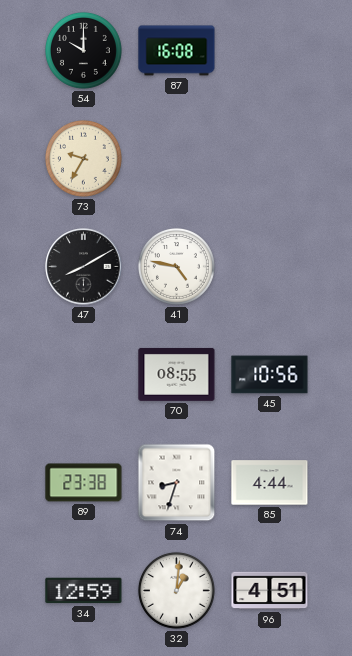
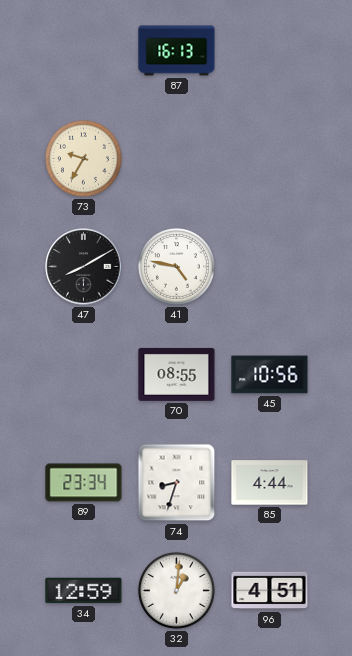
54: 10:00 -> none (83, 50)
87: 16:08 -> 16:13 (177, 51)
89: 23:38 -> 23:34 (84, 483)
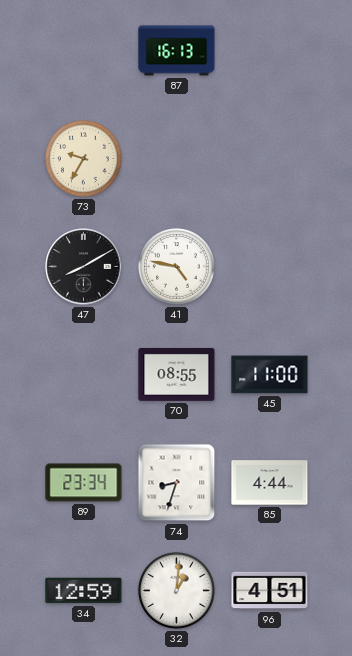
45: 10:56 -> 11:00 (270, 375)
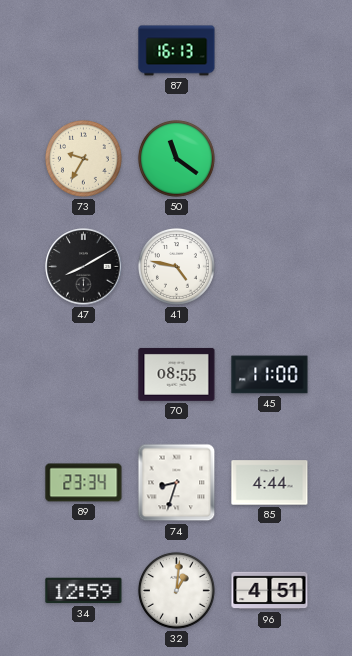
50: none -> 11:21 (176, 158)
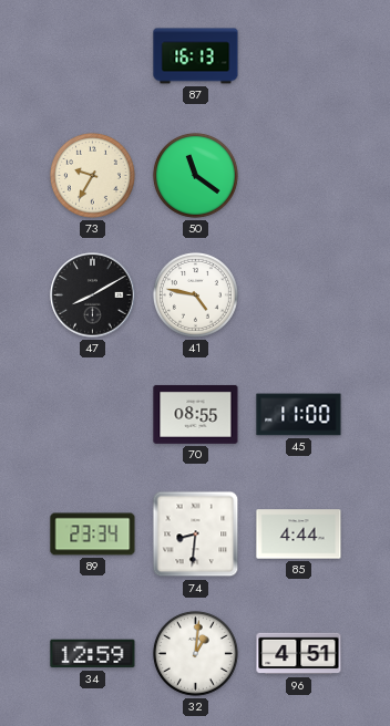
74: 8:33 -> 8:31 (196, 535)
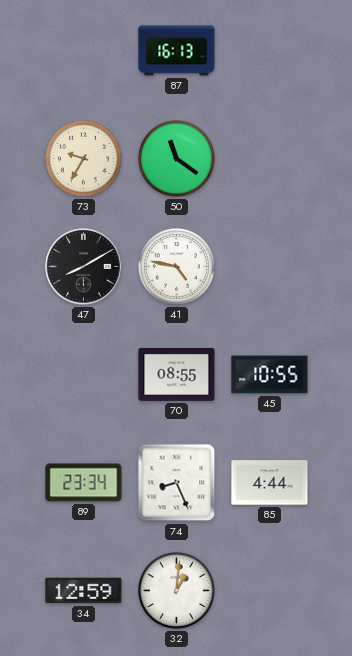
45: 11:00 -> 10:55 (270, 375)
74: 8:31 -> 8:26 (177, 483)
96: 4:51 -> none (299, 654)
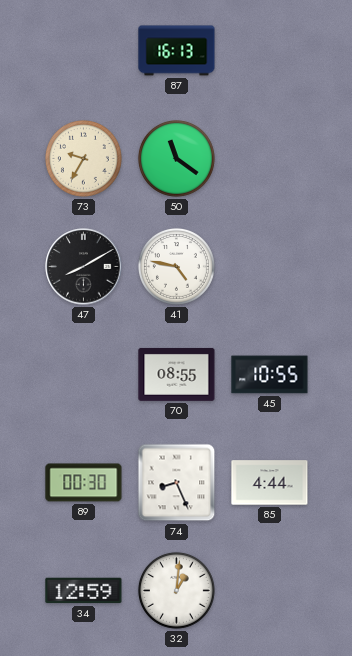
89: 23:34 -> 00:30 (84, 483)
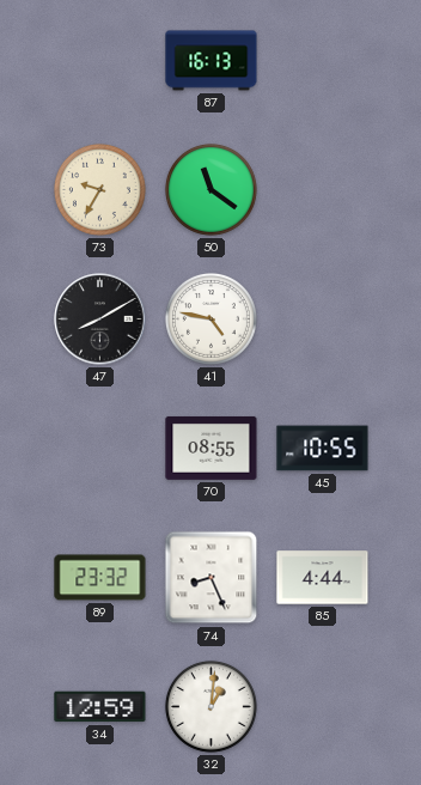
89: 00:30 -> 23:32 (100, 578)
